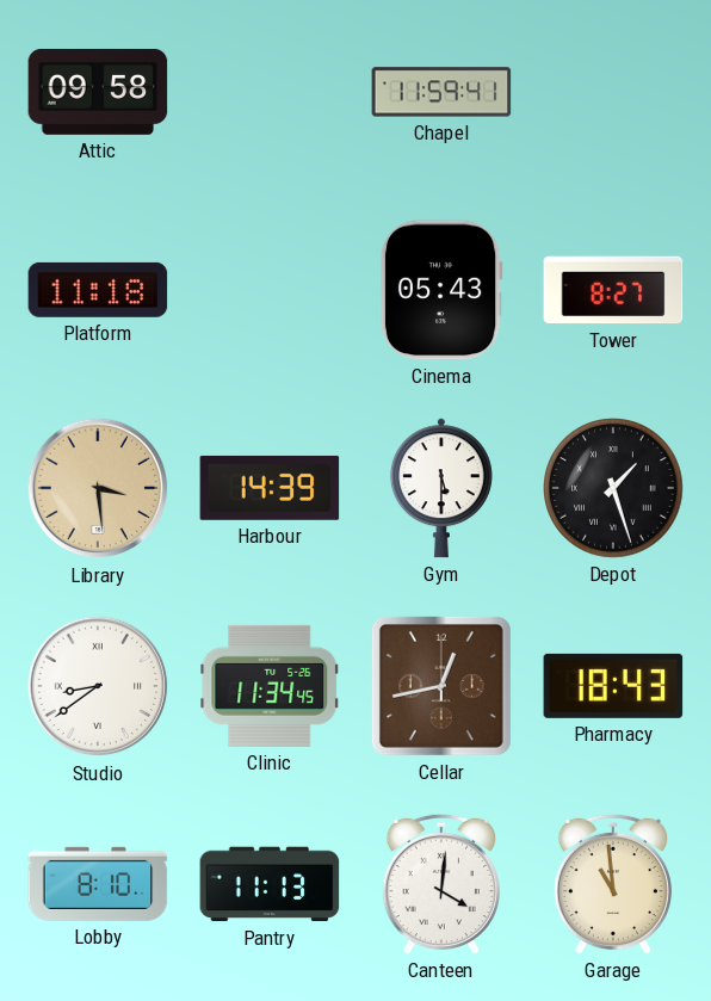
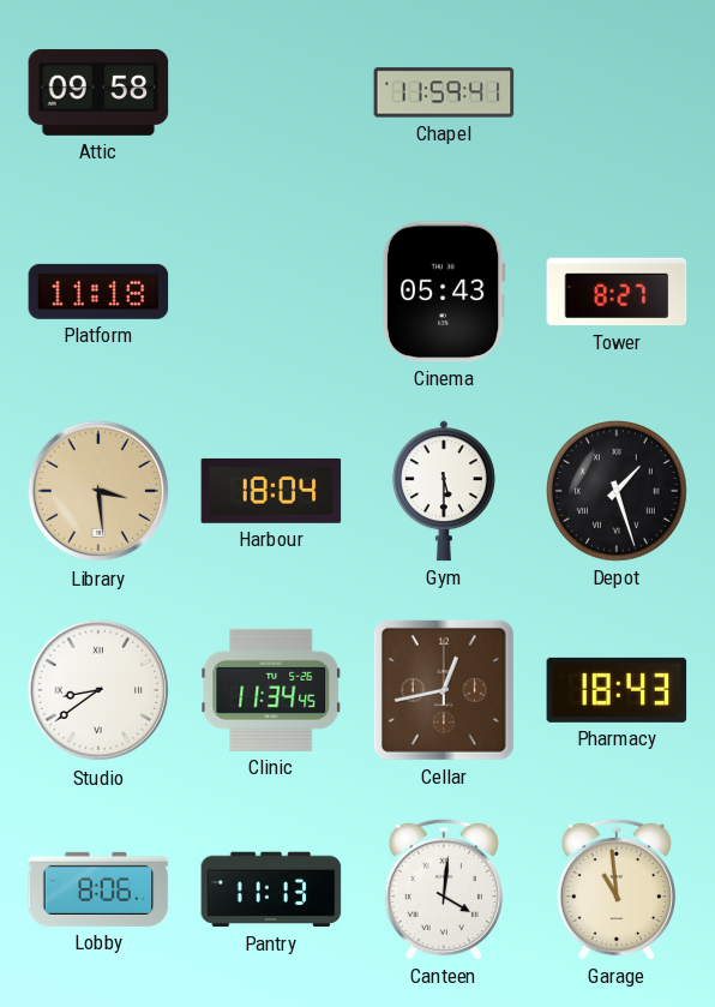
Harbour: 14:39 -> 18:04 (271, 491)
Lobby: 8:10 -> 8:06 (98, 889)
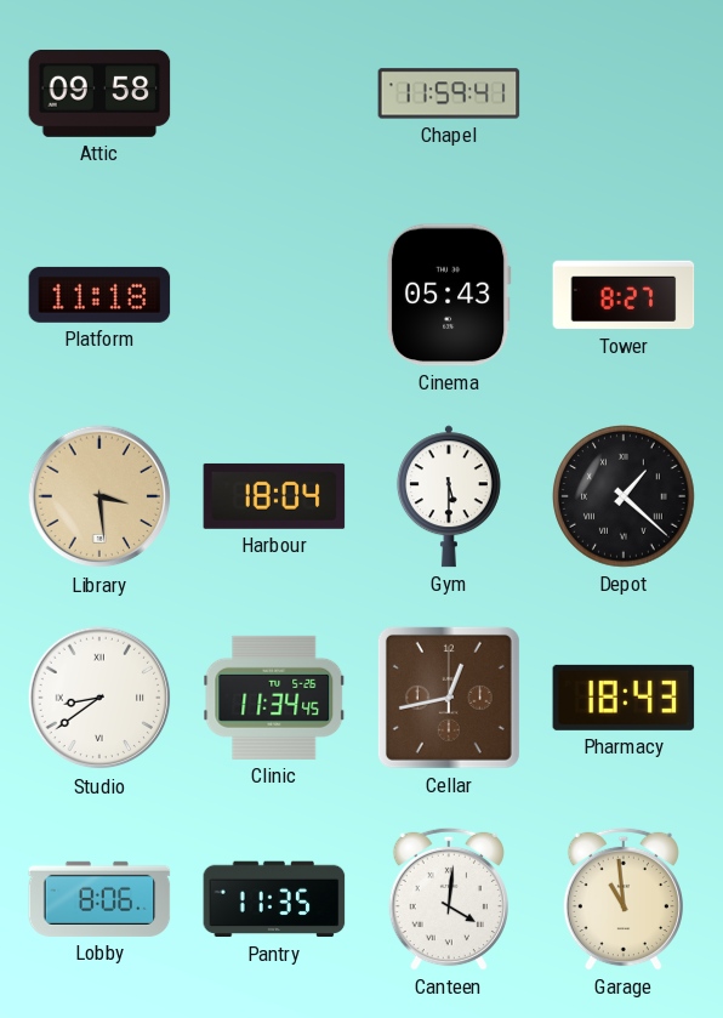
Depot: 1:27 -> 1:22 (625, 497)
Pantry: 11:13 -> 11:35 (274, 899)
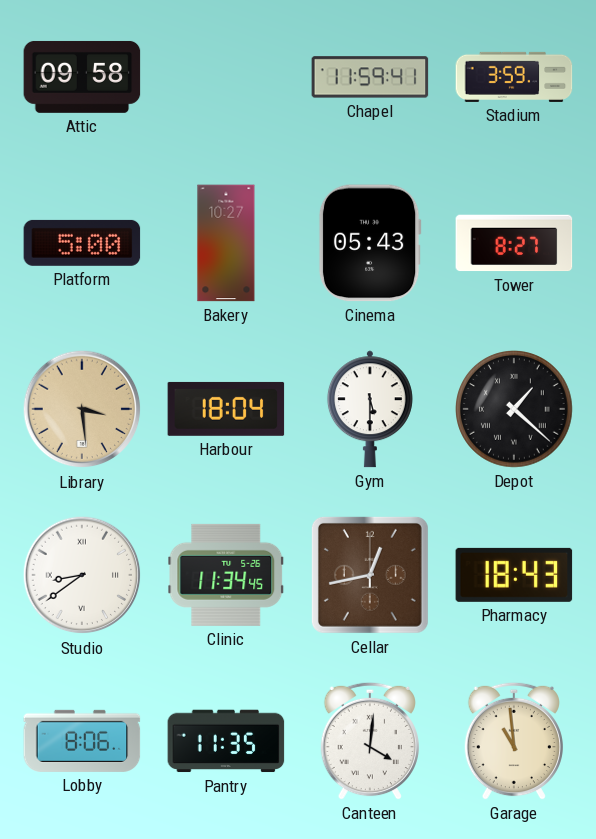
Stadium: none -> 3:59 (514, 77)
Platform: 11:18 -> 5:00 (82, 243)
Bakery: none -> 10:27 (226, 243)
